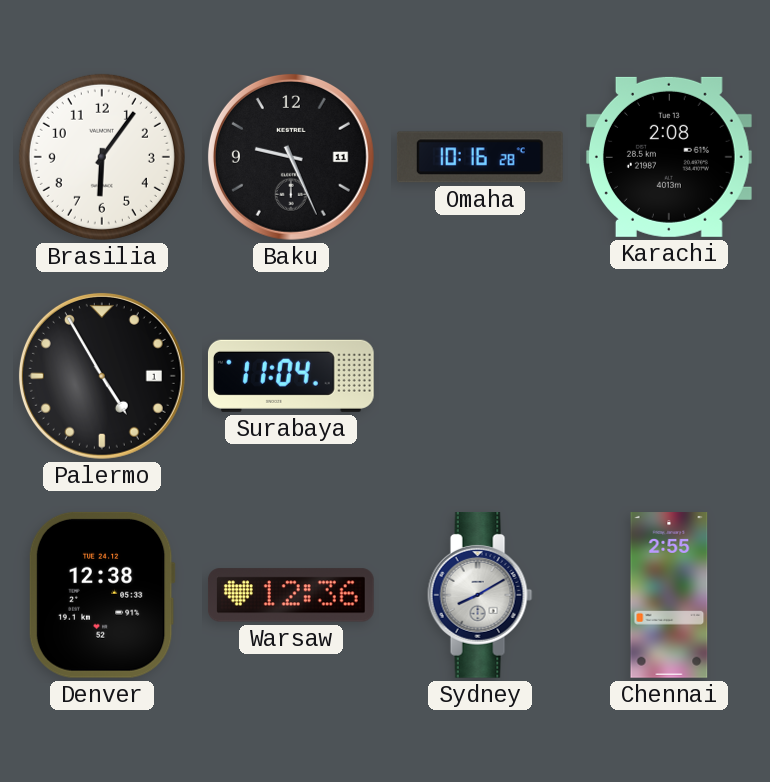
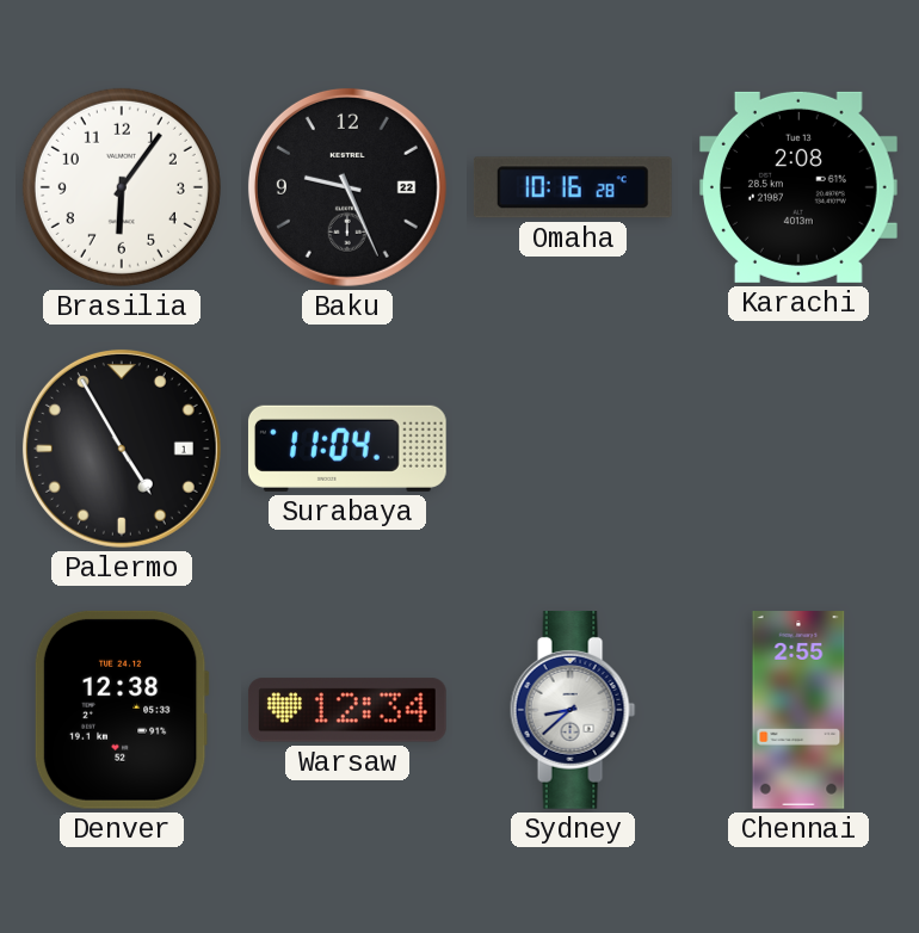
Baku date: 11 -> 22 (347, 187)
Warsaw: 12:36 -> 12:34 (347, 710)
Sydney: 8:10 -> 8:38 (573, 711)
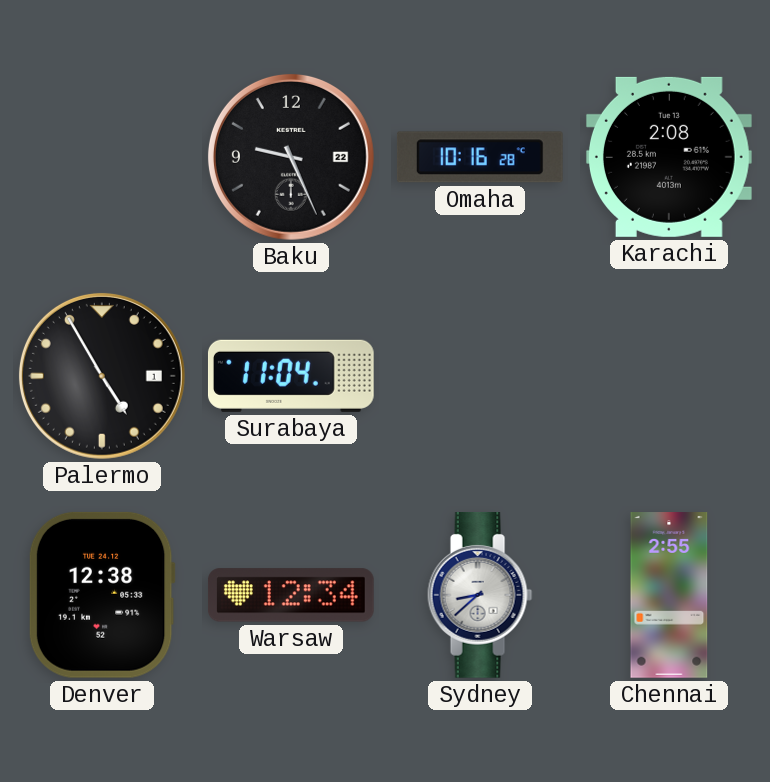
Brasilia: 6:06 -> none (122, 187)
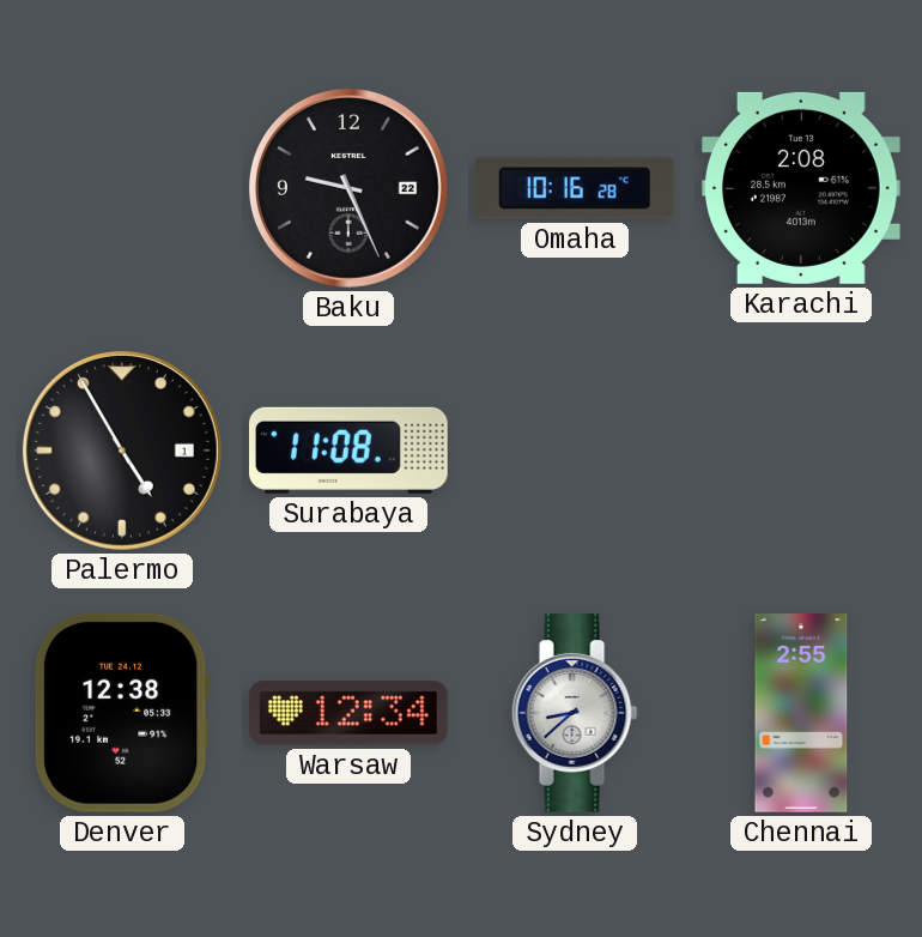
Surabaya: 11:04 -> 11:08 (348, 451)
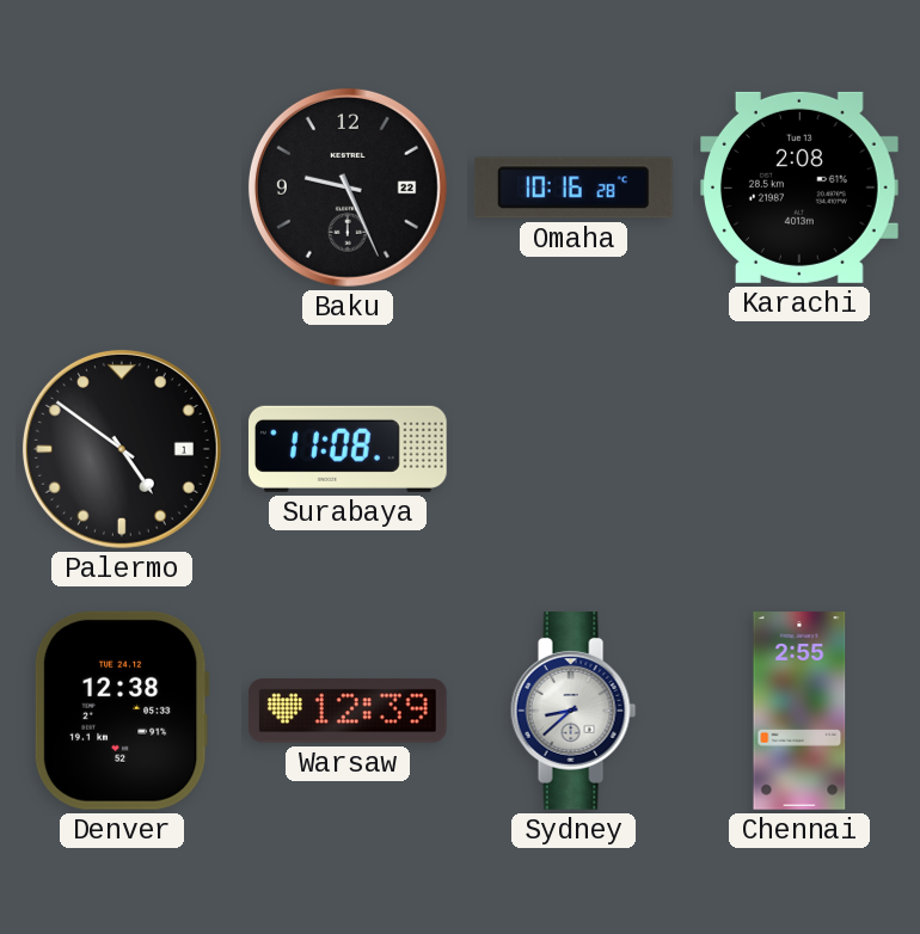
Palermo: 4:55 -> 4:51 (122, 449)
Warsaw: 12:34 -> 12:39 (348, 711)
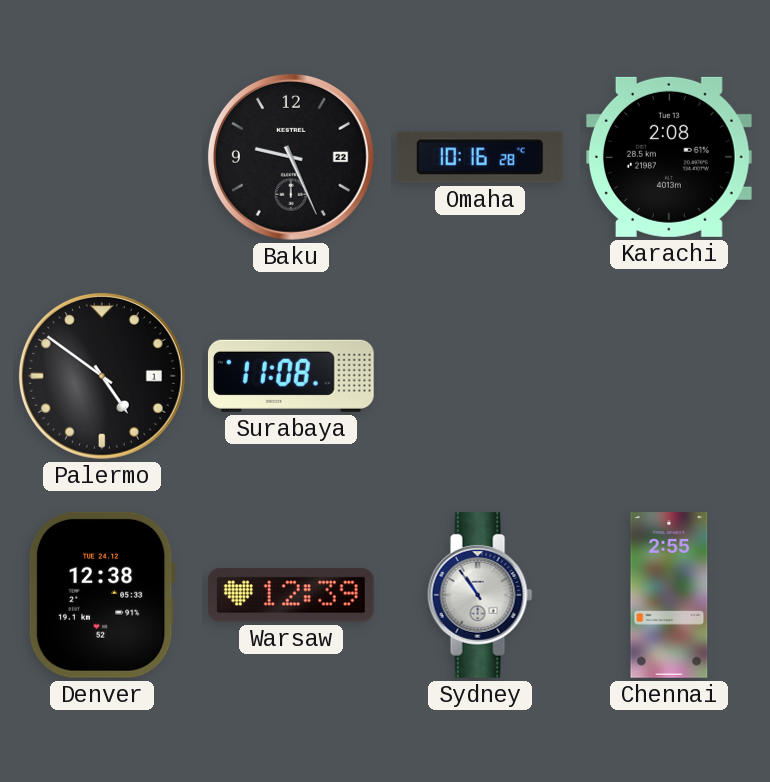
Sydney: 8:38 -> 10:54 (480, 596)
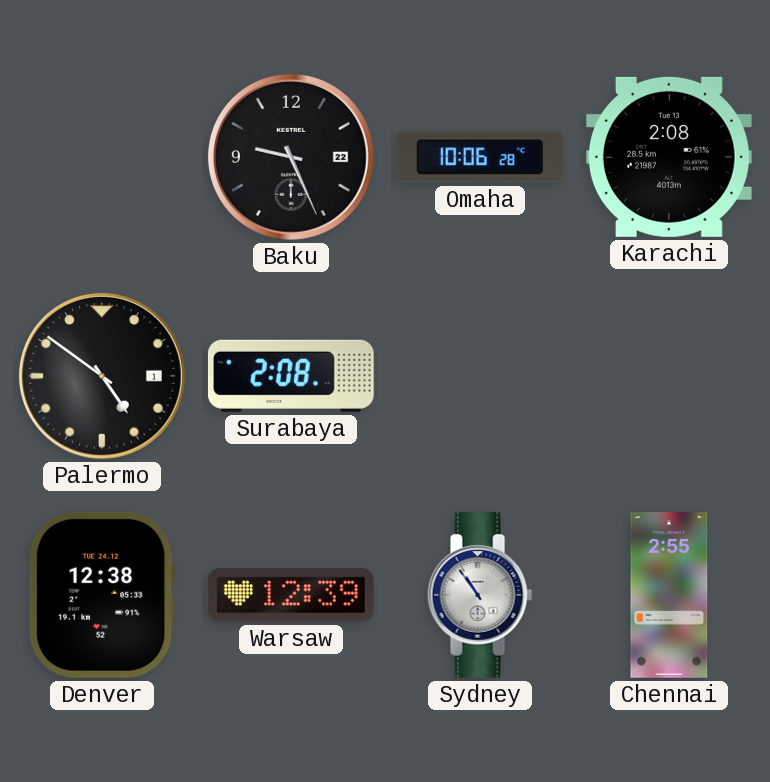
Omaha: 10:16 -> 10:06 (480, 157)
Surabaya: 11:08 -> 2:08 (291, 376)
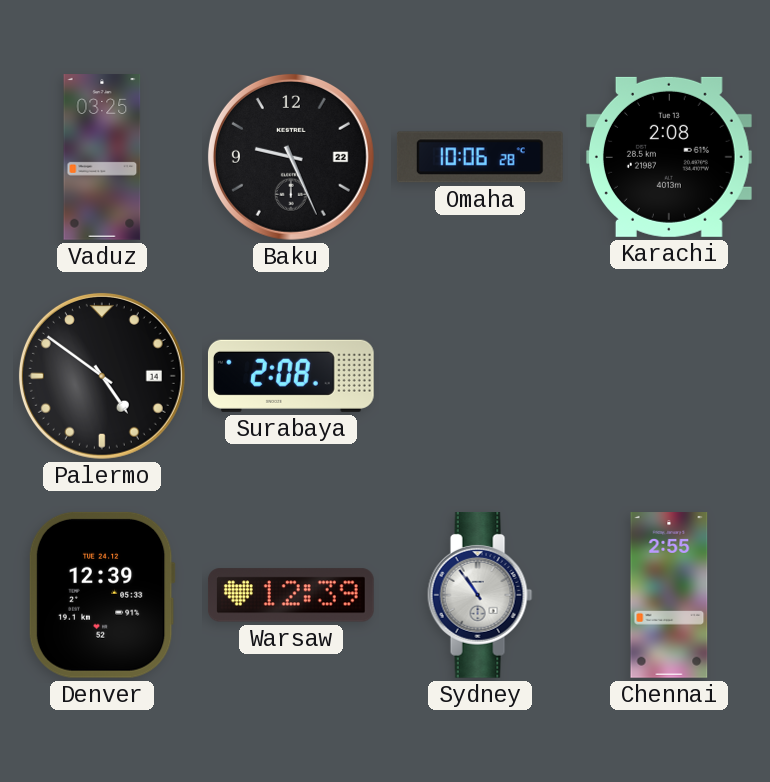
Vaduz: none -> 03:25 (102, 157)
Palermo date: 1 -> 14 (102, 376)
Denver: 12:38 -> 12:39 (102, 595)
